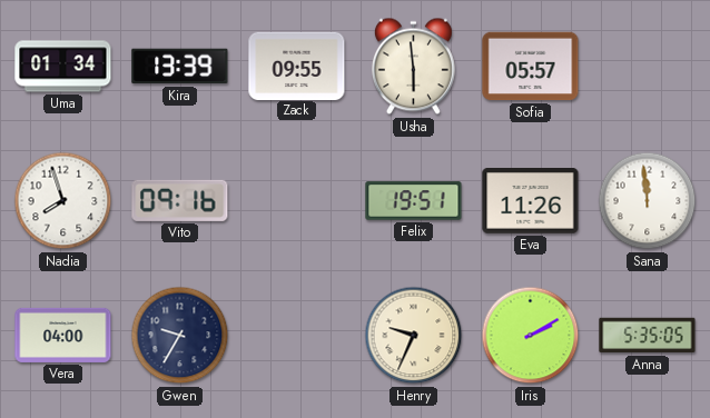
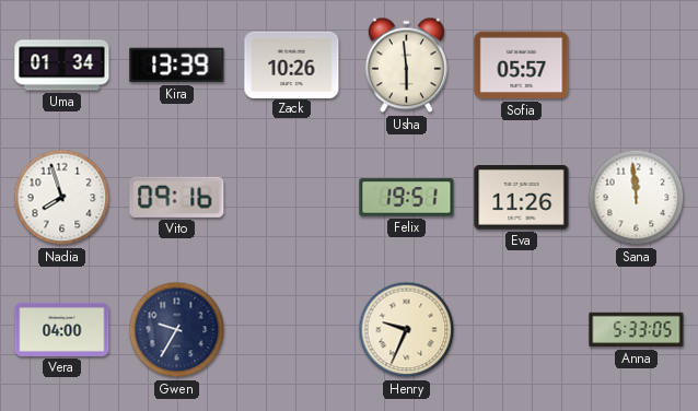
Zack: 09:55 -> 10:26 (292, 64)
Iris: 2:10 -> none (531, 336)
Anna: 5:35 -> 5:33 (637, 330)
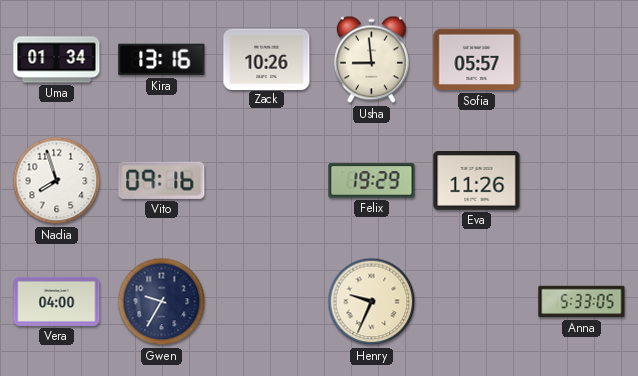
Kira: 13:39 -> 13:16 (162, 60)
Usha: 5:59 -> 8:59 (371, 60)
Felix: 19:51 -> 19:29 (372, 181)
Sana: 11:59 -> none (637, 198)
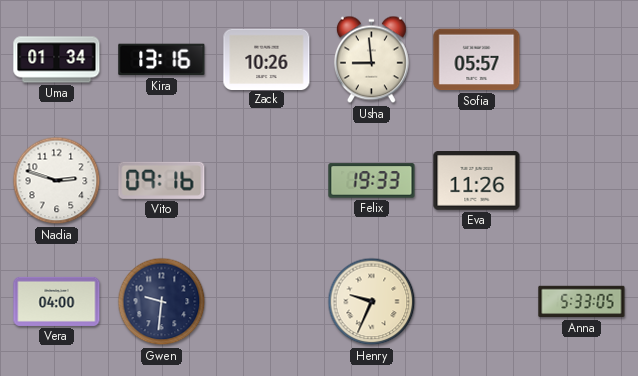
Nadia: 7:57 -> 2:48 (57, 181)
Felix: 19:29 -> 19:33 (372, 181)
Gwen: 9:35 -> 9:31 (162, 302)
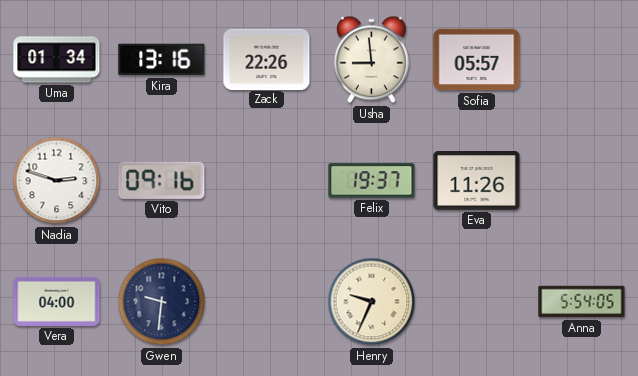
Zack: 10:26 -> 22:26 (267, 59)
Felix: 19:33 -> 19:37 (372, 181)
Anna: 5:33 -> 5:54 (582, 302)
